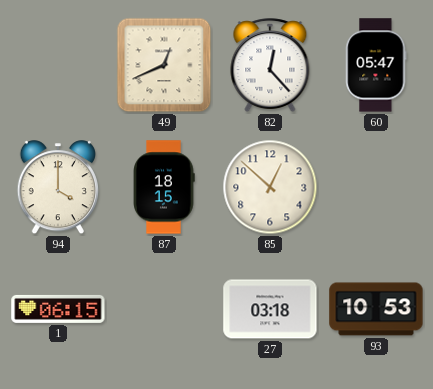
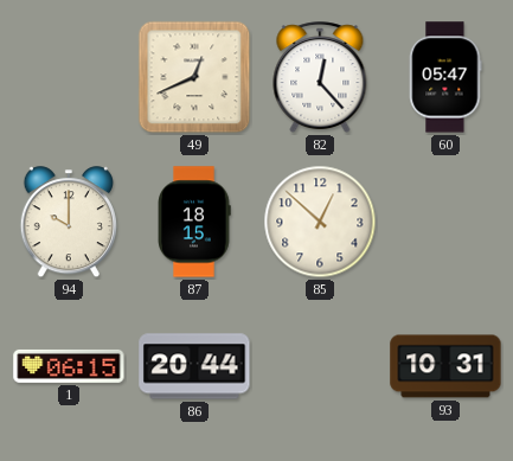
94: 4:00 -> 10:00 (69, 223)
86: none -> 20:44 (194, 366)
27: 03:18 -> none (270, 309)
93: 10:53 -> 10:31 (445, 366)
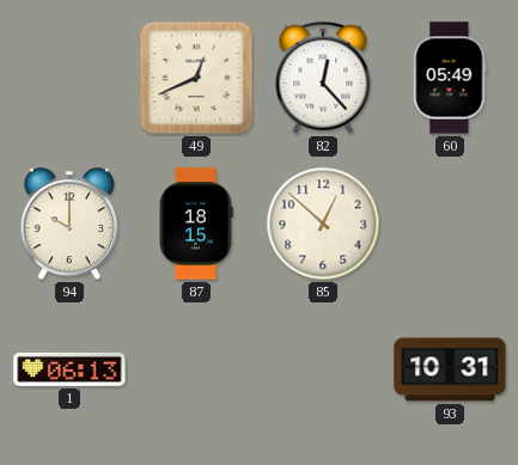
60: 05:47 -> 05:49 (450, 78)
1: 06:15 -> 06:13 (69, 369)
86: 20:44 -> none (194, 366)
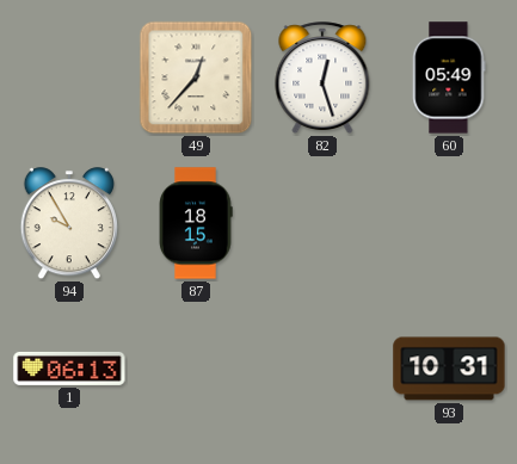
49: 12:41 -> 12:37 (196, 78)
82: 12:23 -> 12:27 (322, 79)
94: 10:00 -> 9:55 (69, 224)
85: 12:52 -> none (323, 224)
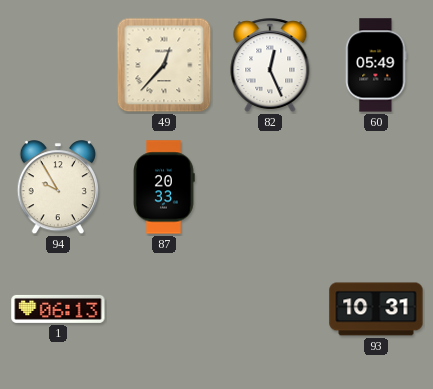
82: 12:27 -> 12:26 (270, 66)
87: 18:15 -> 20:33 (164, 187)
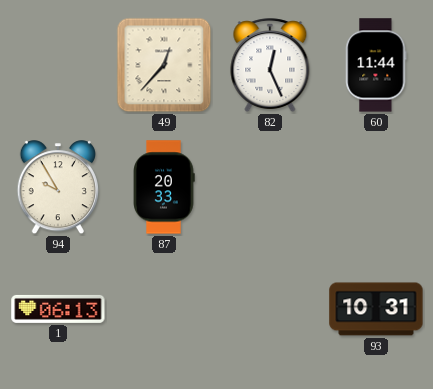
60: 05:49 -> 11:44 (376, 65)
